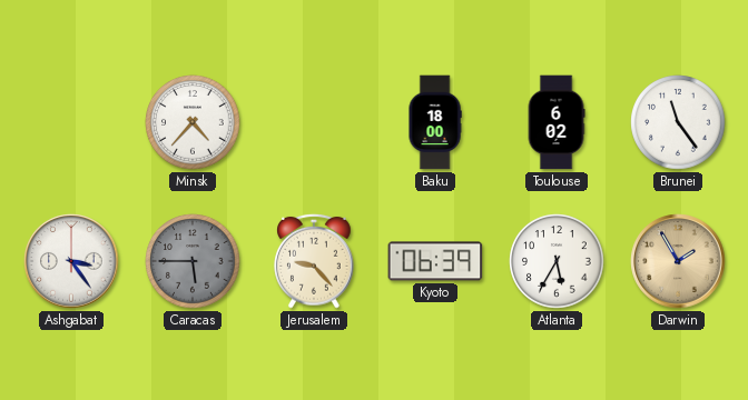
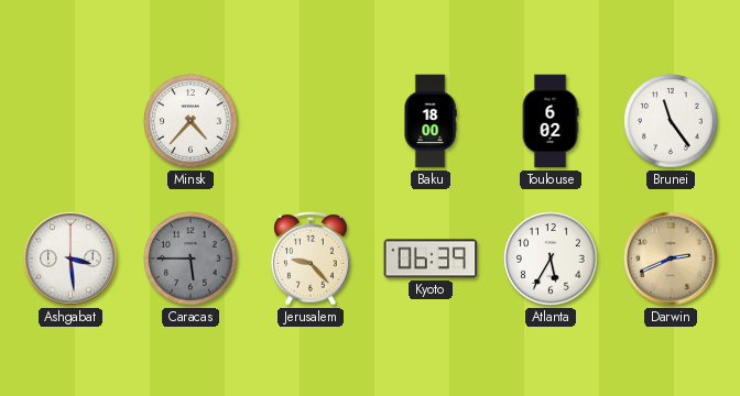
Ashgabat: 3:24 -> 3:29 (70, 258)
Darwin: 1:55 -> 2:41 (671, 258)
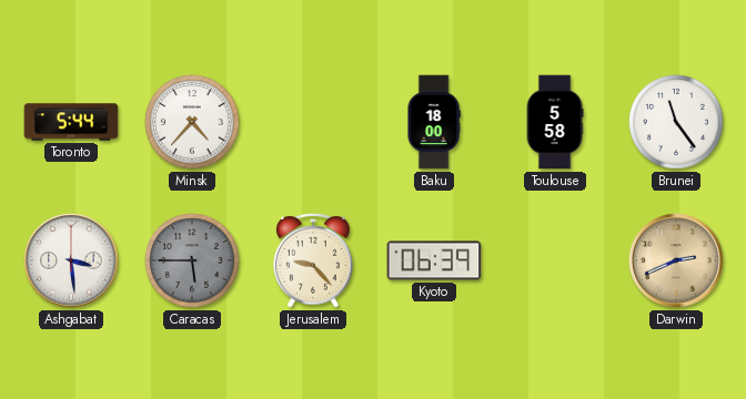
Toronto: none -> 5:44 (71, 122)
Toulouse: 6:02 -> 5:58 (555, 122)
Atlanta: 5:35 -> none (551, 258)
